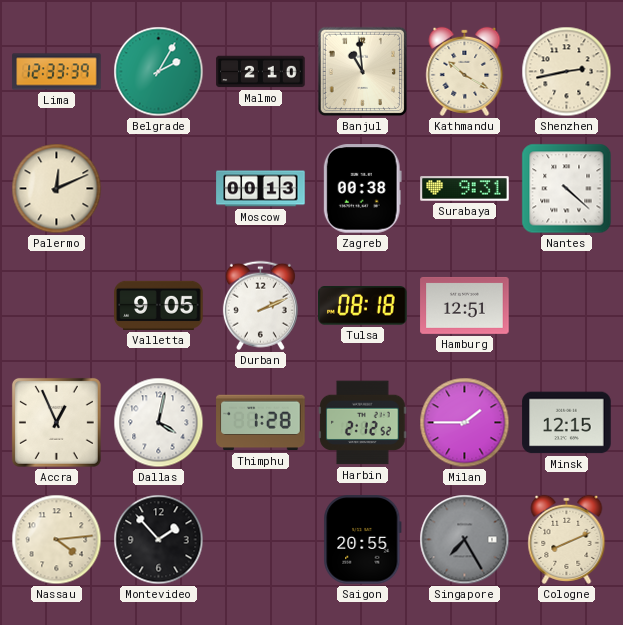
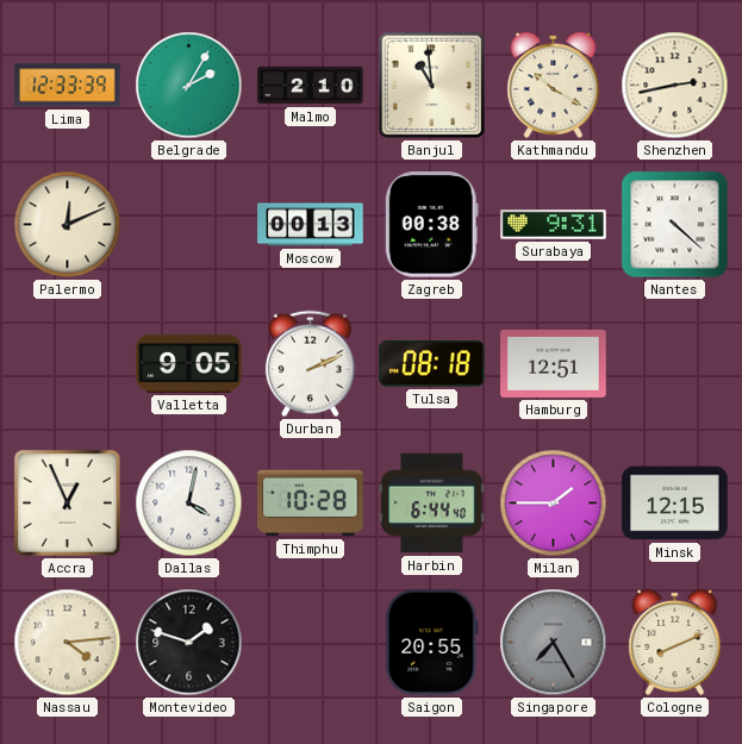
Thimphu: 1:28 -> 10:28 (311, 504)
Harbin: 2:12 -> 6:44 (432, 504)
Montevideo: 1:53 -> 1:48 (189, 643)
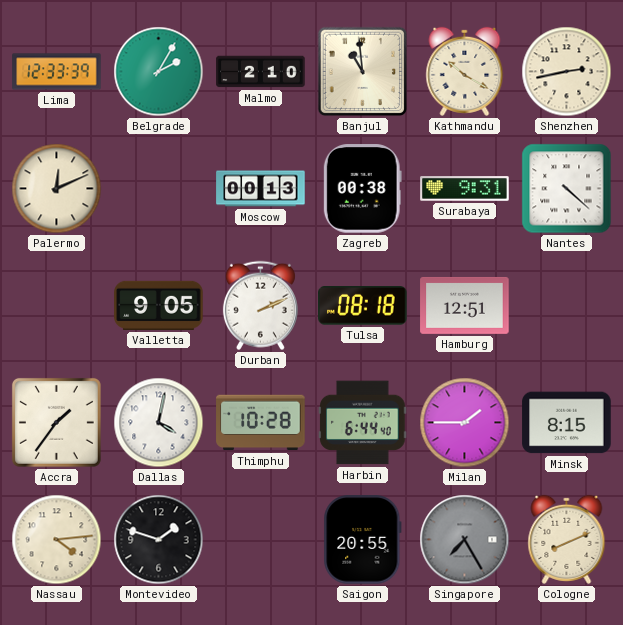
Accra: 12:56 -> 1:36 (56, 422)
Minsk: 12:15 -> 8:15 (567, 423)
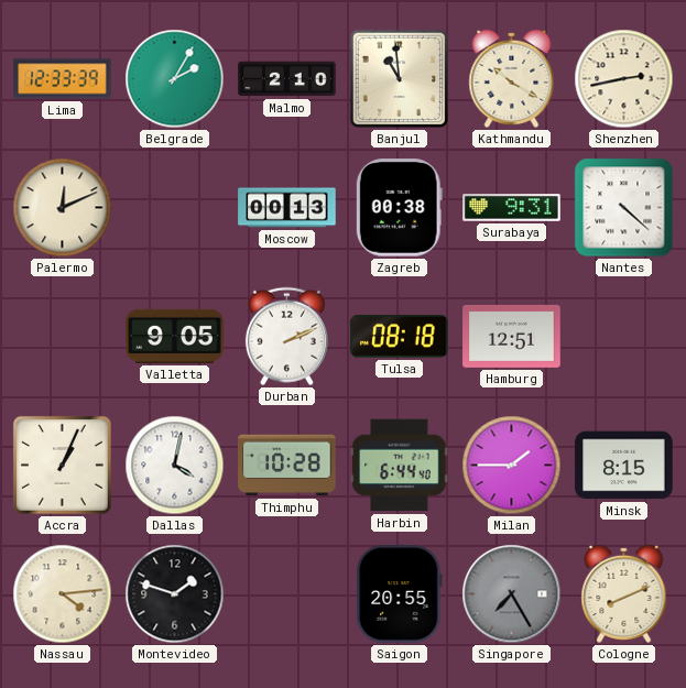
Accra: 1:36 -> 1:04 (62, 465)
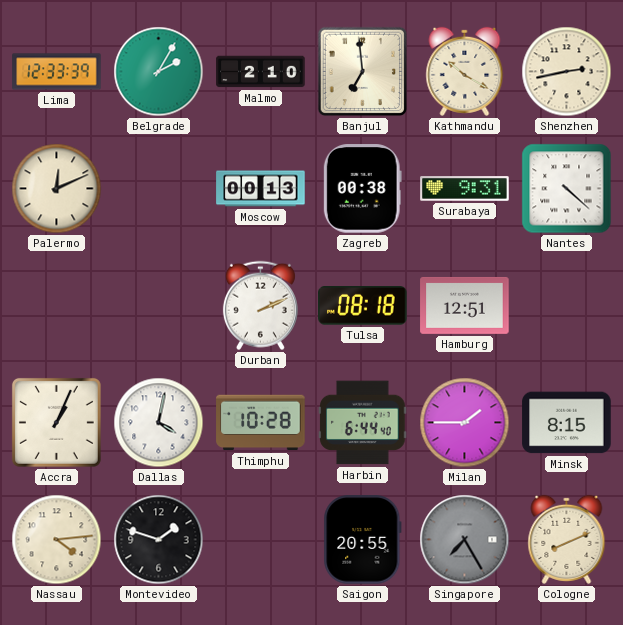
Banjul: 10:59 -> 6:59 (363, 72)
Valletta: 9:05 -> none (175, 336)
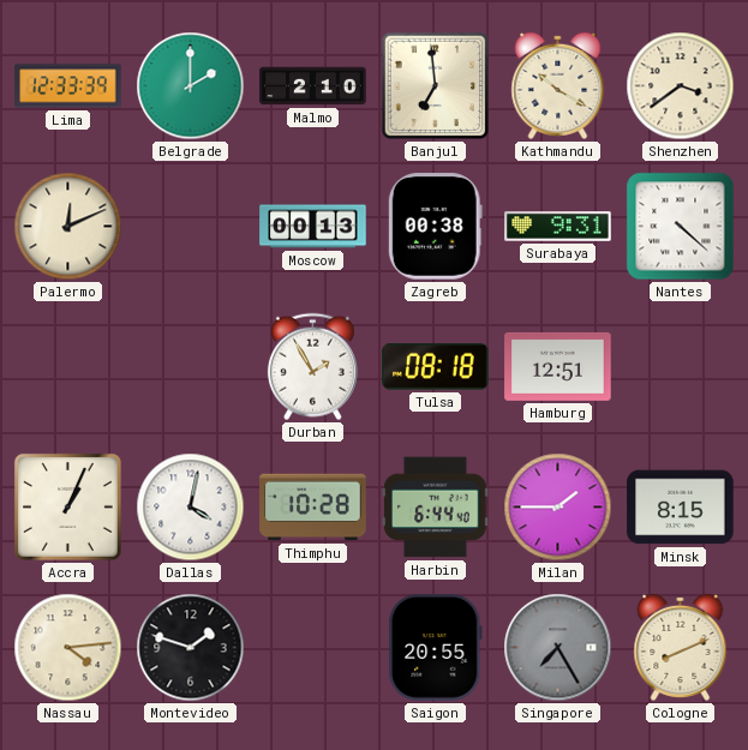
Belgrade: 2:05 -> 2:00 (191, 86)
Shenzhen: 2:43 -> 3:39 (681, 86)
Durban: 2:11 -> 1:55 (312, 367)
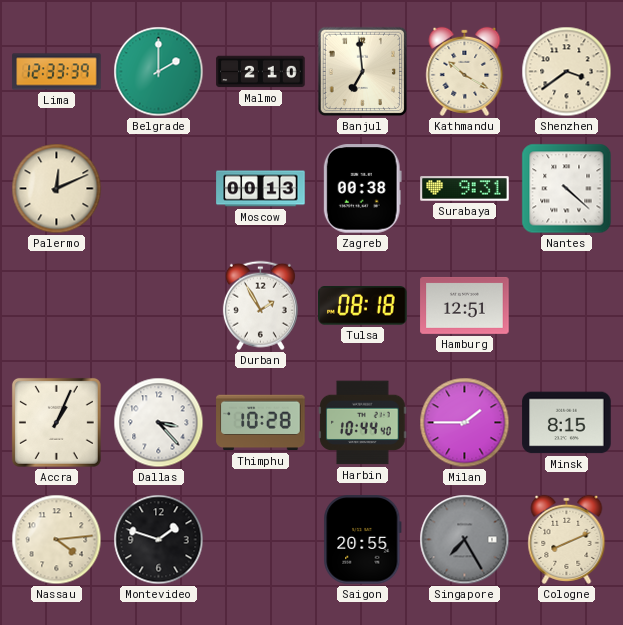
Dallas: 4:02 -> 3:23 (159, 423)
Harbin: 6:44 -> 10:44 (363, 423)
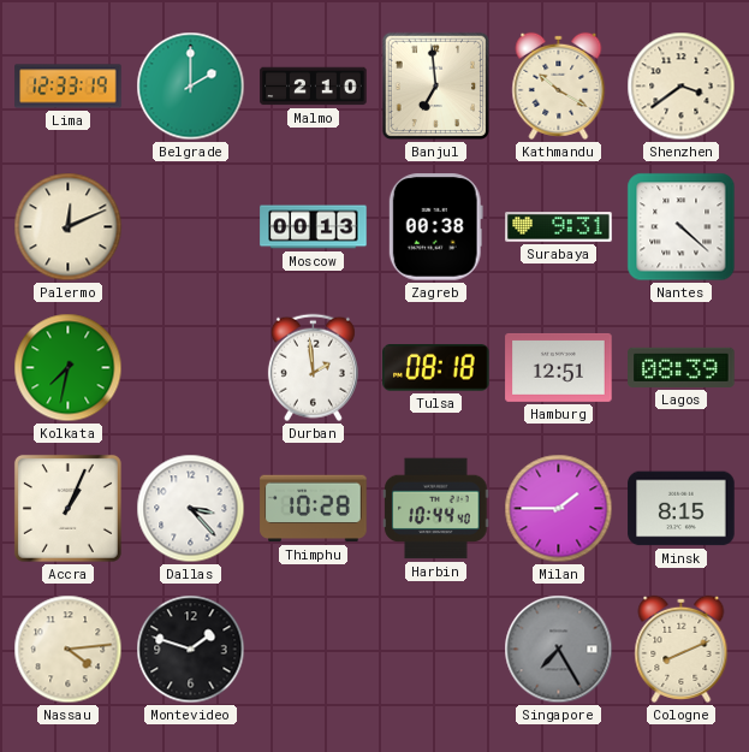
Lima: 12:33:39 -> 12:33:19 (69, 87)
Kolkata: none -> 7:32 (69, 368)
Durban: 1:55 -> 1:59 (313, 368)
Lagos: none -> 08:39 (682, 367)
Saigon: 20:55 -> none (363, 540)
